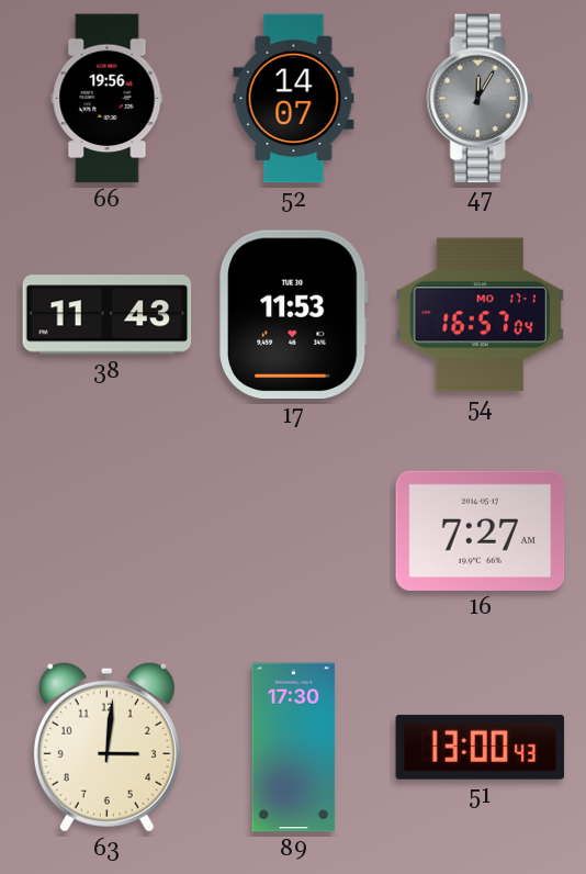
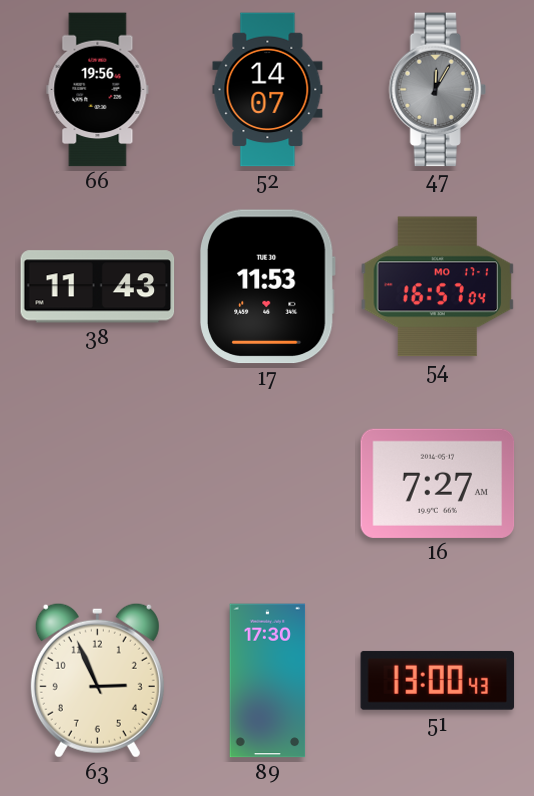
63: 3:01 -> 2:56 (97, 680)
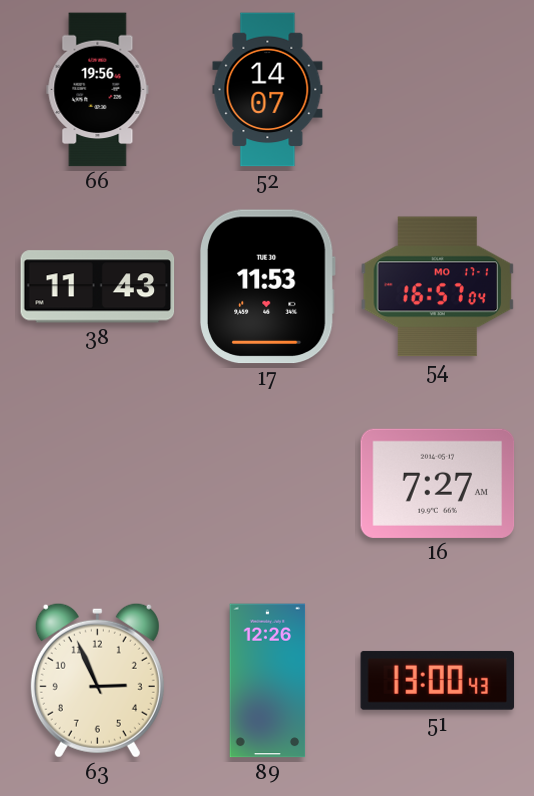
47: 12:05 -> none (437, 90)
89: 17:30 -> 12:26 (268, 681)
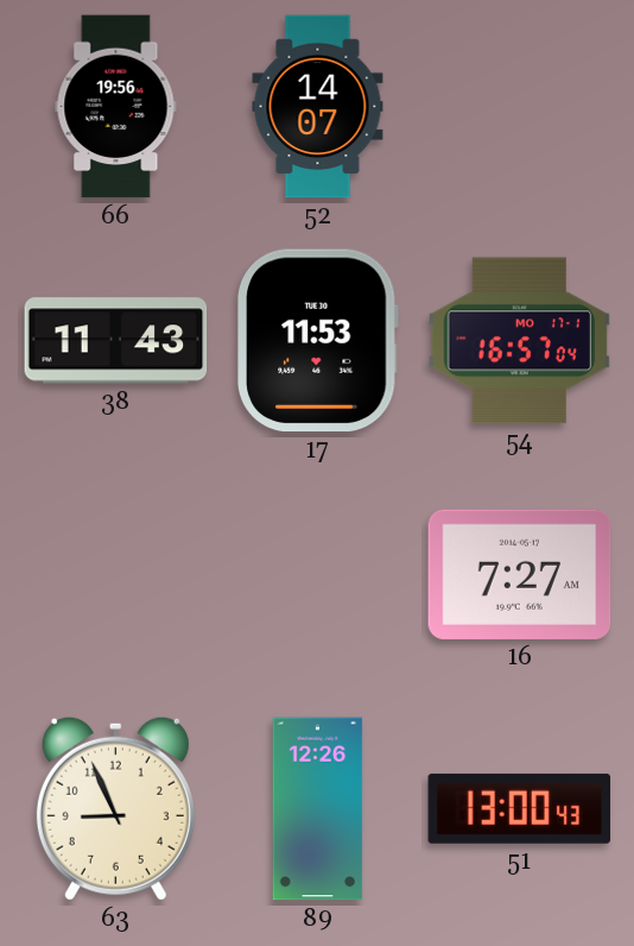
63: 2:56 -> 8:56 (115, 808)
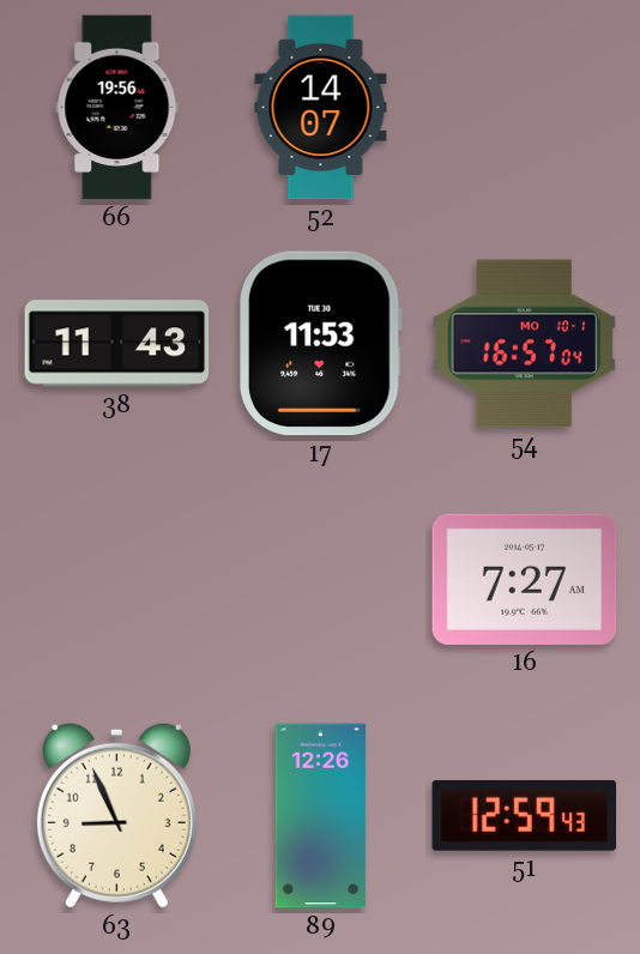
54 date: MO 17-1 -> MO 10-1 (525, 344)
51: 13:00 -> 12:59 (525, 815)
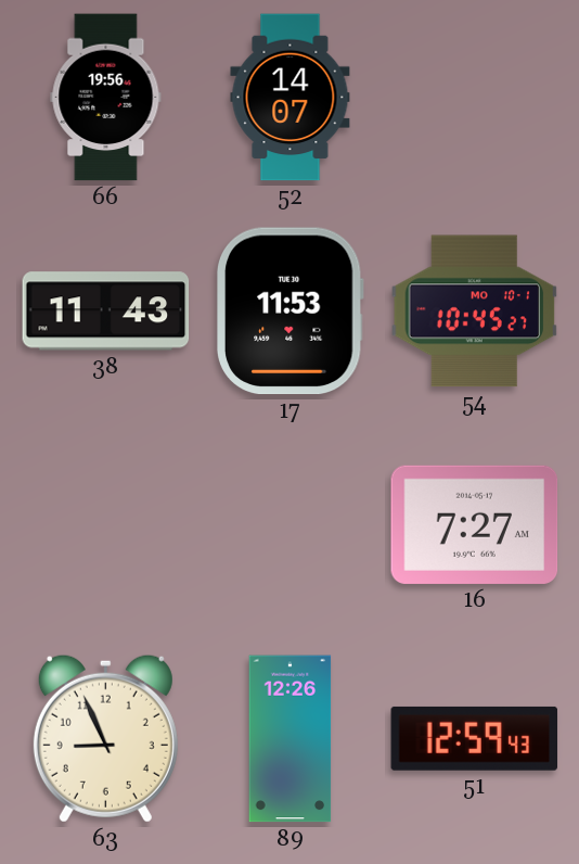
54: 16:57 -> 10:45 (475, 312)
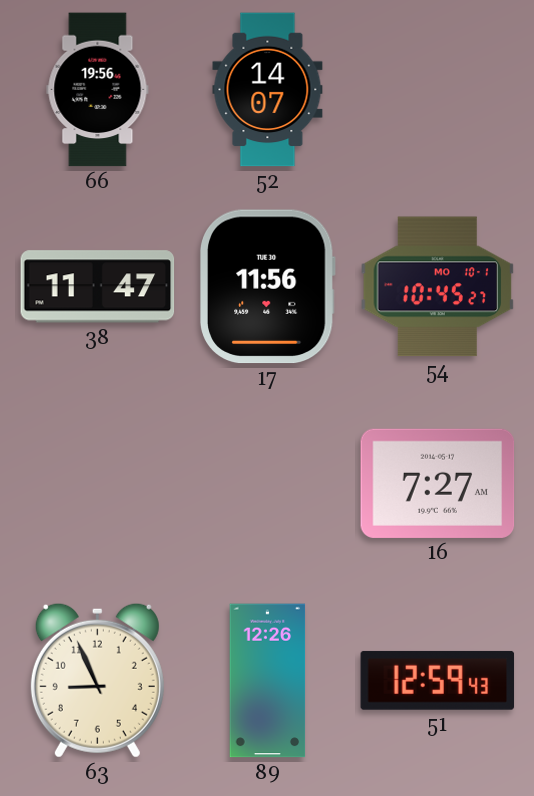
38: 11:43 -> 11:47 (98, 287)
17: 11:53 -> 11:56 (267, 287)
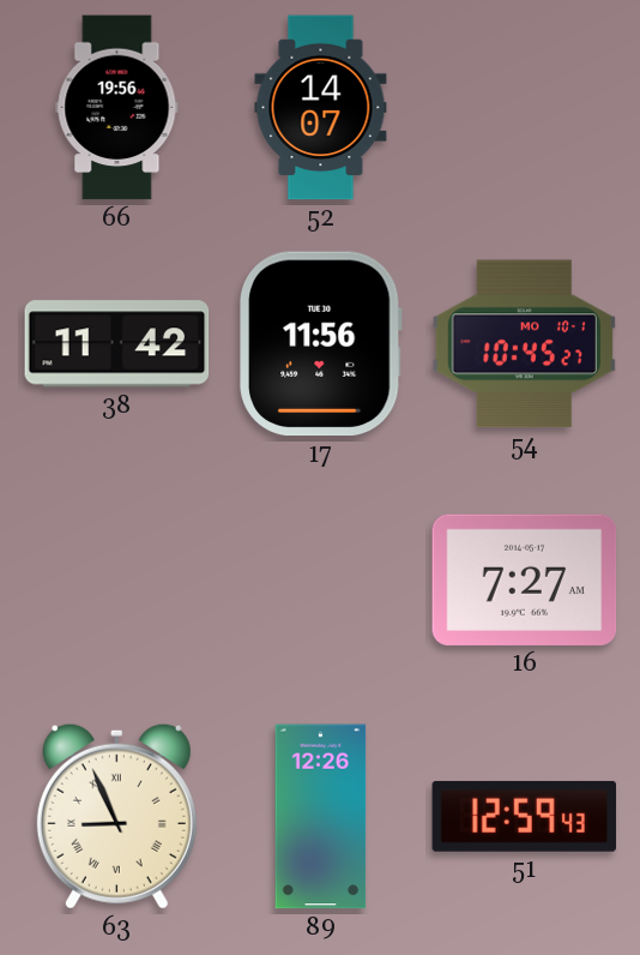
38: 11:47 -> 11:42 (117, 344)
63 numerals: Arabic -> Roman (116, 816)
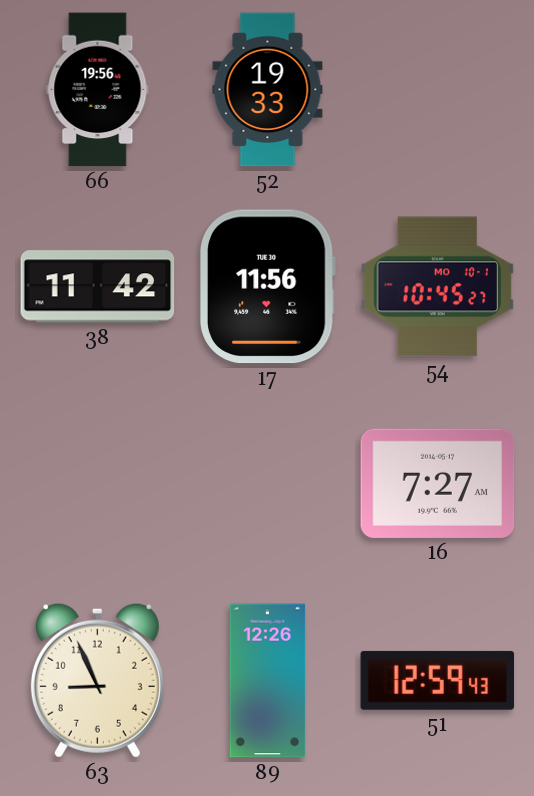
52: 14:07 -> 19:33 (268, 90)
63 numerals: Roman -> Arabic (97, 680)
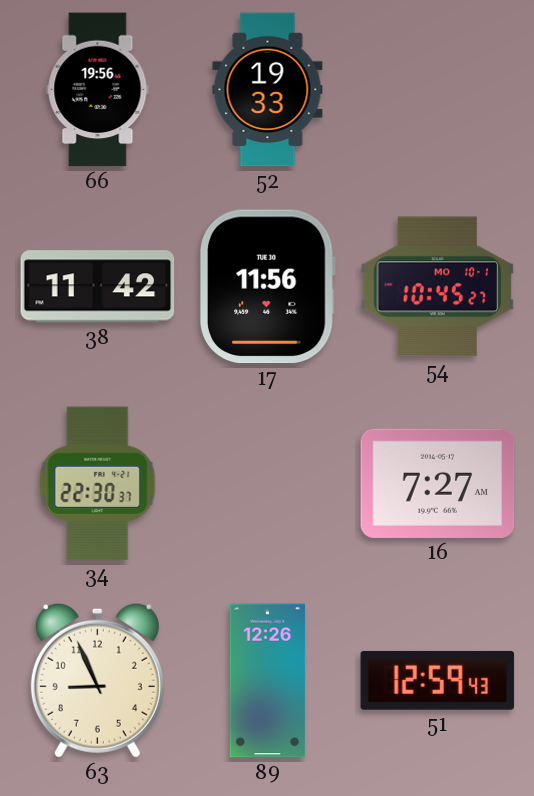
34: none -> 22:30 (98, 484)
